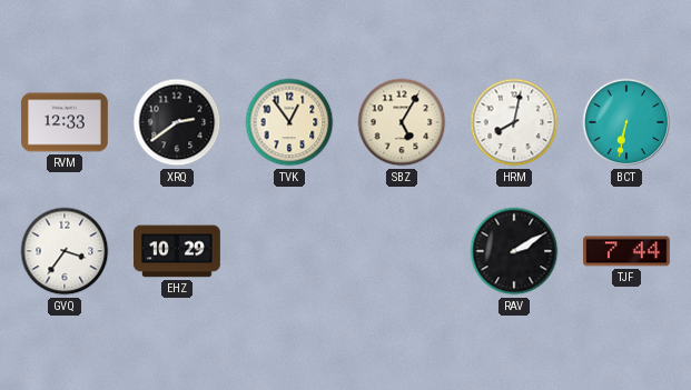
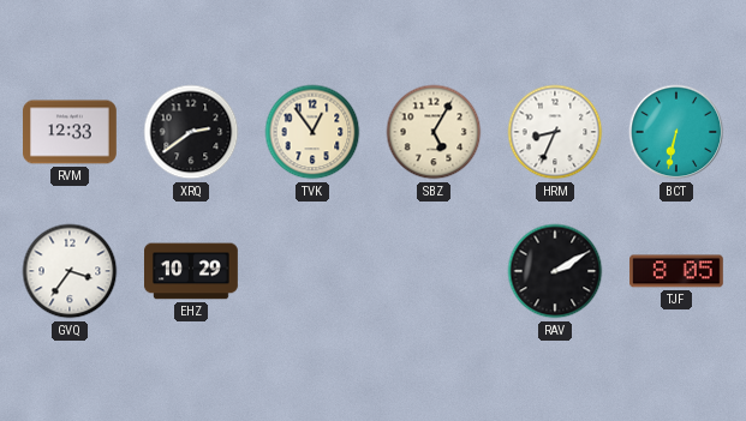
HRM: 8:02 -> 8:34 (555, 132)
TJF: 7:44 -> 8:05 (678, 271)
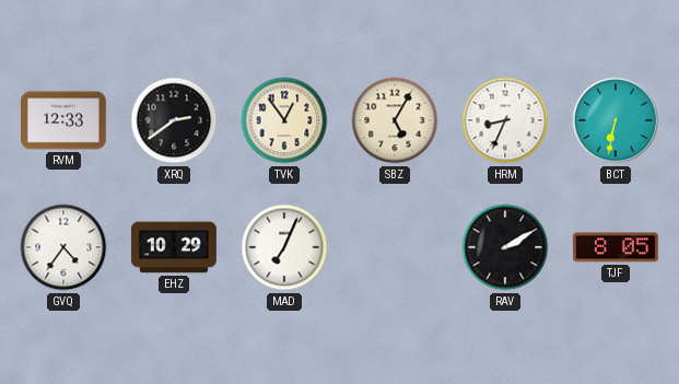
GVQ: 3:36 -> 4:36 (63, 247)
MAD: none -> 7:04 (284, 247)
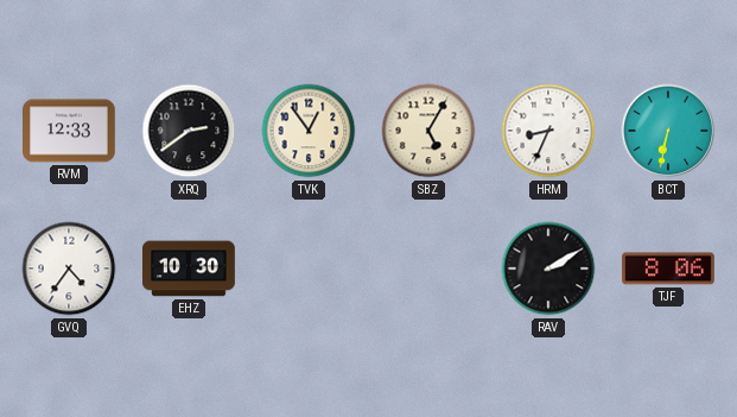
EHZ: 10:29 -> 10:30 (189, 268)
MAD: 7:04 -> none (284, 247)
TJF: 8:05 -> 8:06 (669, 268)
